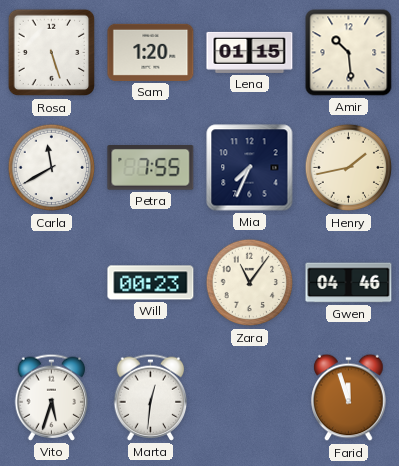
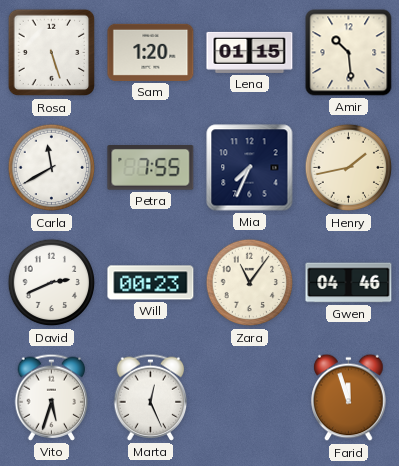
David: none -> 2:41 (52, 283)
Marta: 12:31 -> 12:26 (151, 397)
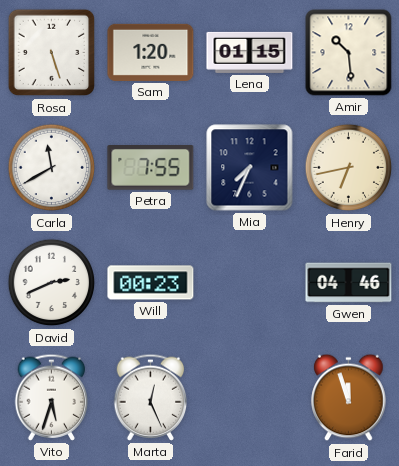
Henry: 1:43 -> 6:43 (349, 168)
Zara: 11:06 -> none (250, 283)
